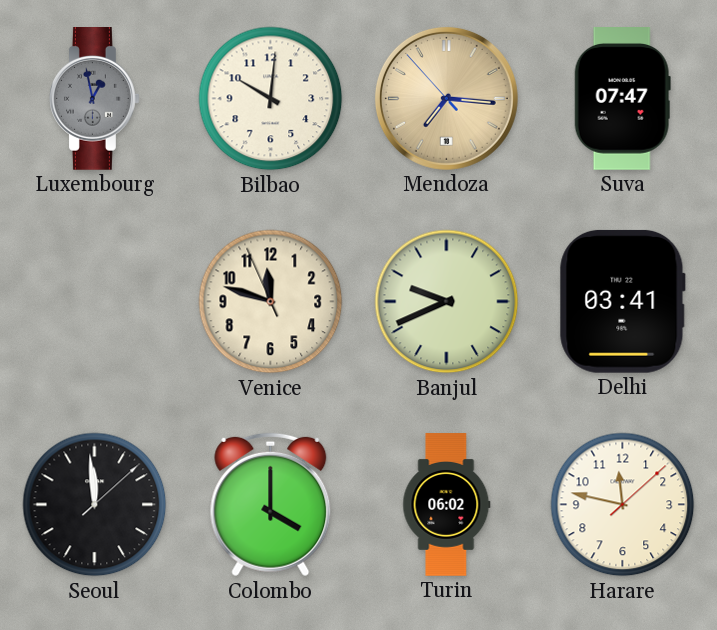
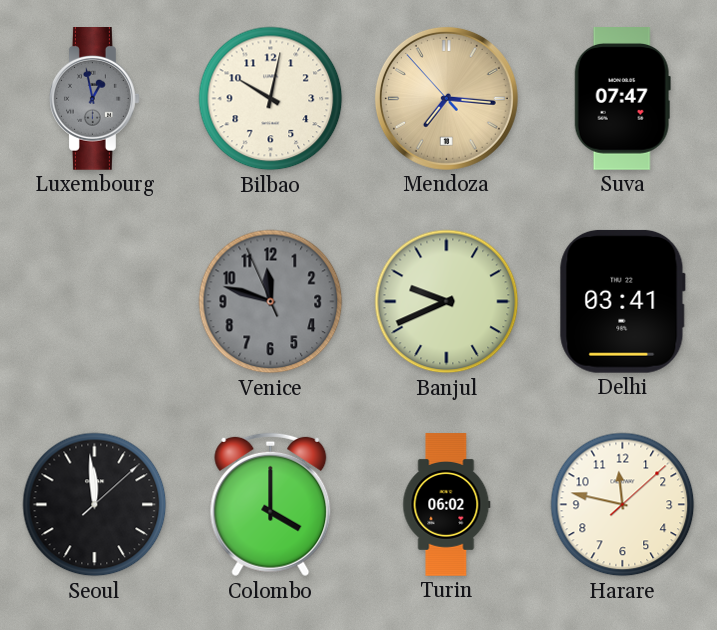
Bilbao: 10:01 -> 10:02 (271, 99)
Venice dial: cream -> grey (271, 302)
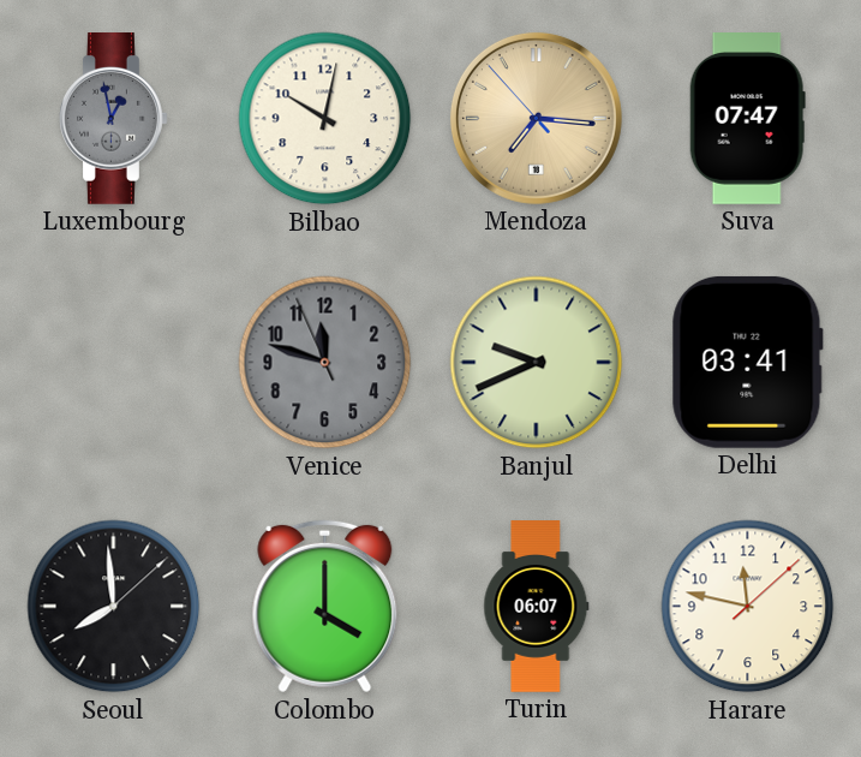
Seoul: 11:59 -> 7:59 (114, 607)
Turin: 06:02 -> 06:07 (537, 607)
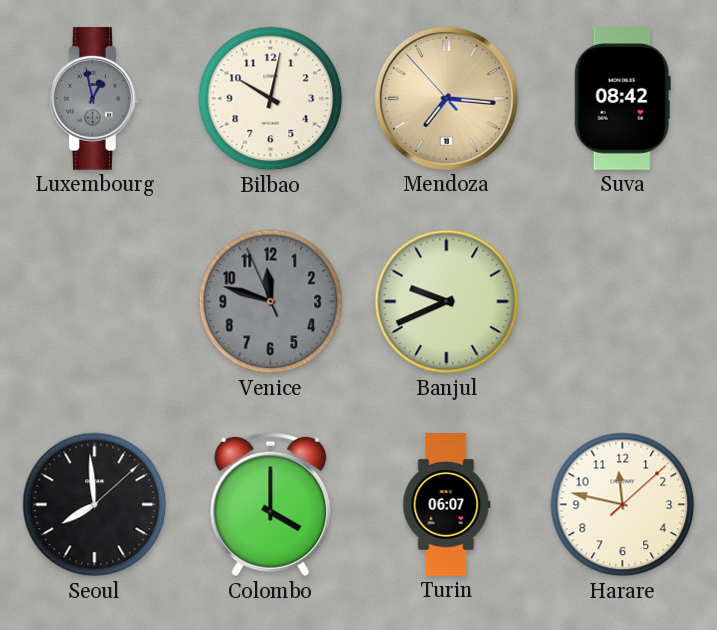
Suva: 07:47 -> 08:42 (622, 99)
Delhi: 03:41 -> none (747, 362)
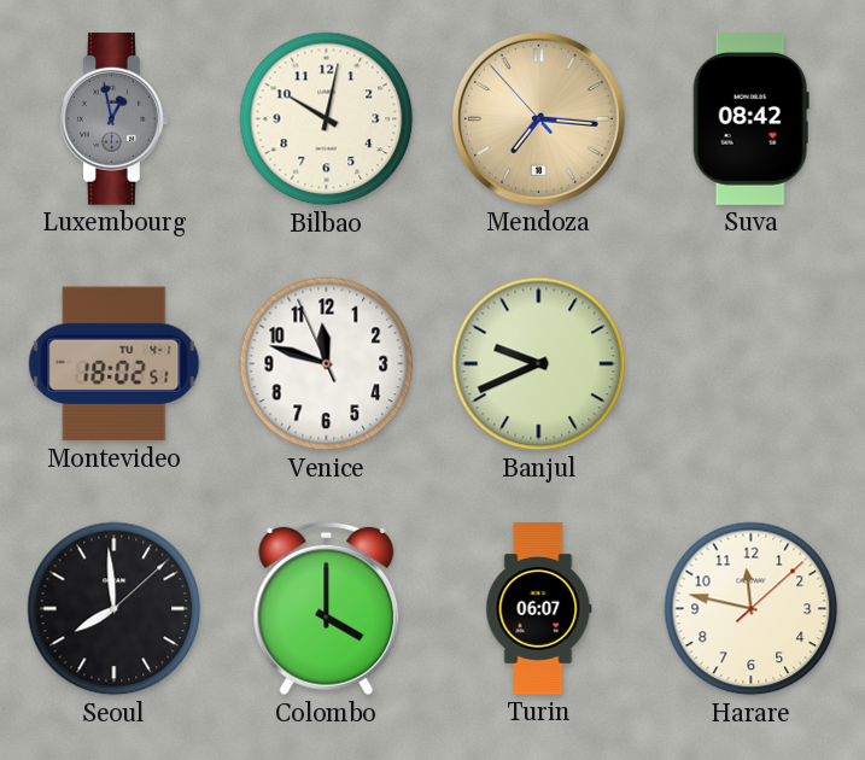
Montevideo: none -> 18:02 (115, 364)
Venice dial: grey -> white (327, 364)
